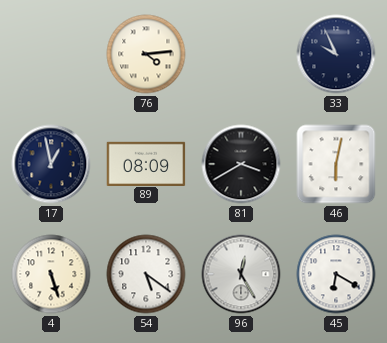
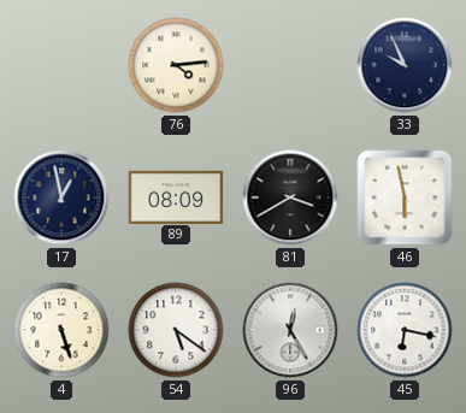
46: 6:02 -> 5:58 (405, 197)
45: 6:20 -> 6:17 (405, 330)
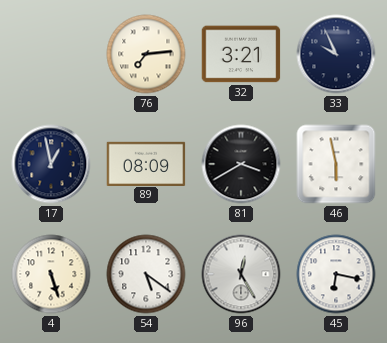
76: 4:14 -> 7:14 (146, 54)
32: none -> 3:21 (241, 54)
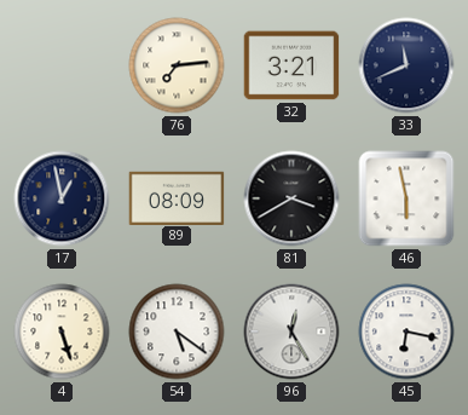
33: 9:56 -> 11:41 (406, 65)
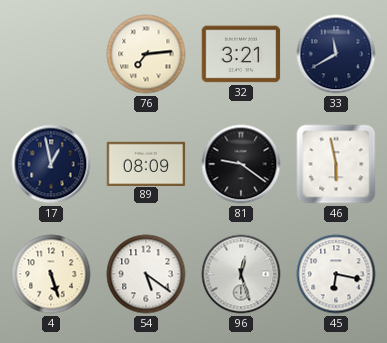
33: 11:41 -> 11:40 (336, 54)
81: 3:40 -> 9:21 (241, 164)
96: 12:25 -> 12:27 (241, 274)
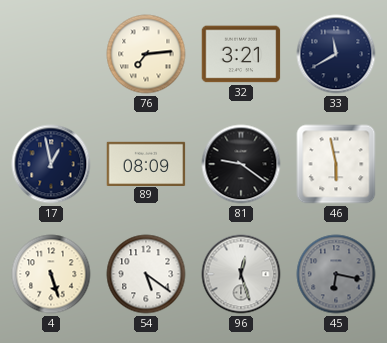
45 dial: white -> grey (336, 274)
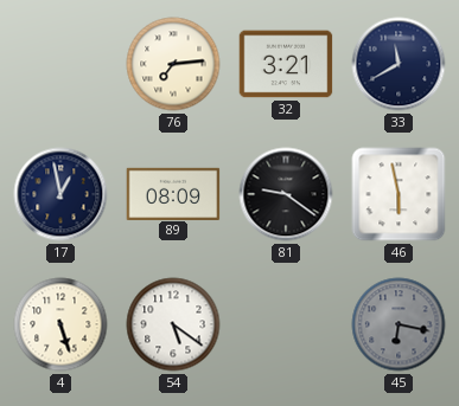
96: 12:27 -> none (241, 274)
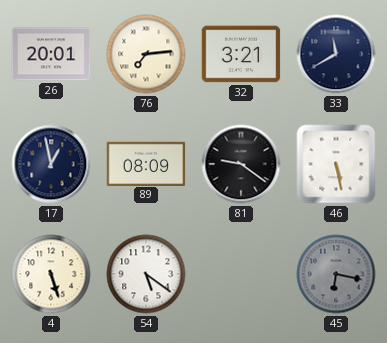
26: none -> 20:01 (51, 54)
46: 5:58 -> 5:28 (336, 164)
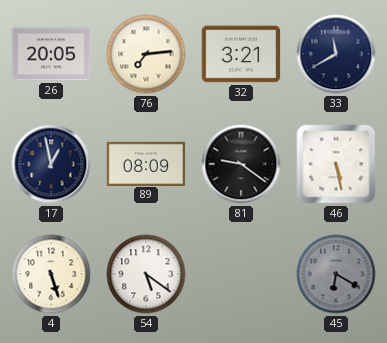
26: 20:01 -> 20:05 (51, 54)
45: 6:17 -> 6:20 (336, 274)
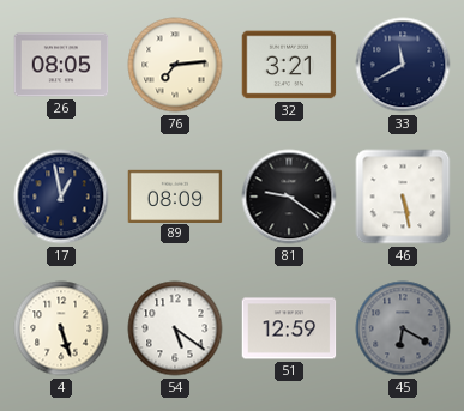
26: 20:05 -> 08:05 (61, 65)
51: none -> 12:59 (289, 328)
